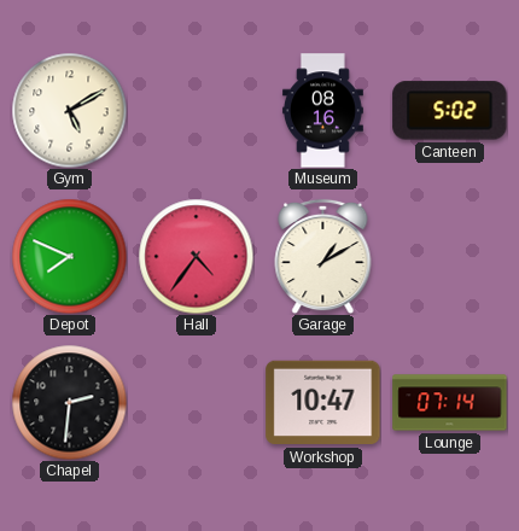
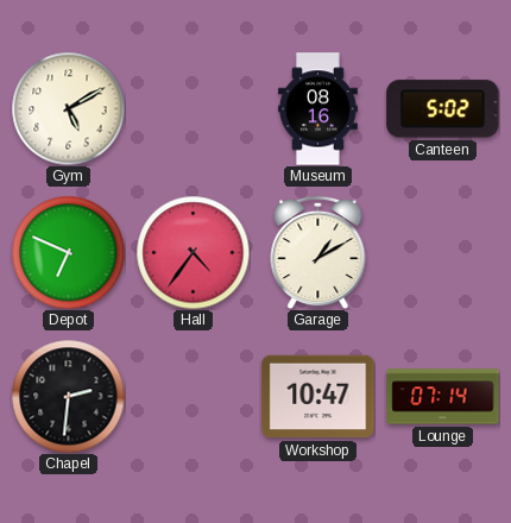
Depot: 7:49 -> 6:49 (68, 252)
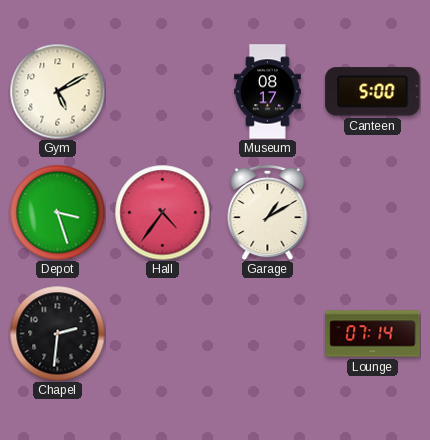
Museum: 08:16 -> 08:17 (267, 92)
Canteen: 5:02 -> 5:00 (373, 92)
Depot: 6:49 -> 3:27 (57, 212)
Workshop: 10:47 -> none (318, 397)
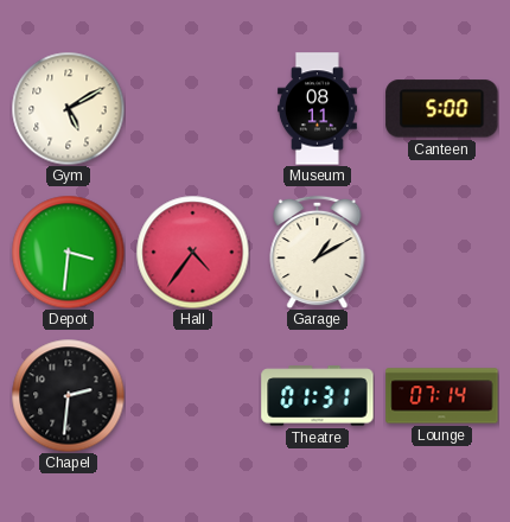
Museum: 08:17 -> 08:11 (317, 109)
Depot: 3:27 -> 3:31 (68, 252)
Theatre: none -> 01:31 (318, 396)
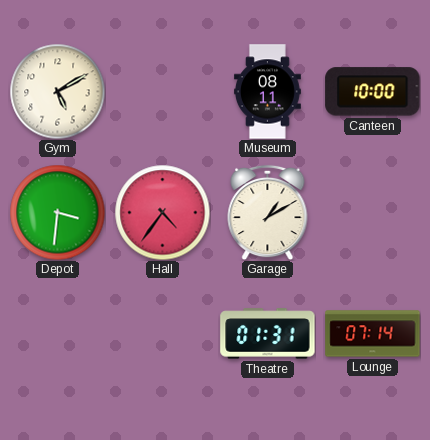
Canteen: 5:00 -> 10:00 (373, 92)
Chapel: 2:31 -> none (68, 395)
